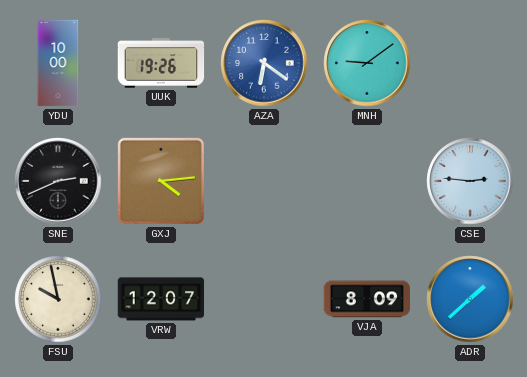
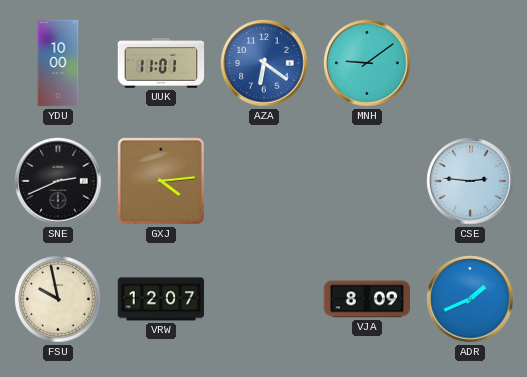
UUK: 19:26 -> 11:01 (161, 64)
ADR: 1:38 -> 1:41 (470, 299)
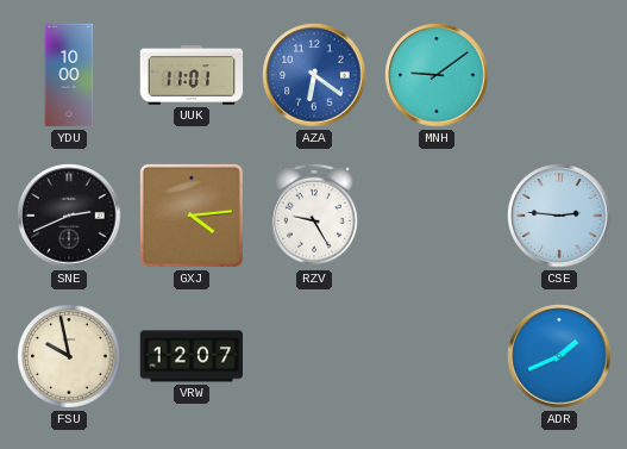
RZV: none -> 9:25 (314, 216)
VJA: 8:09 -> none (367, 299)
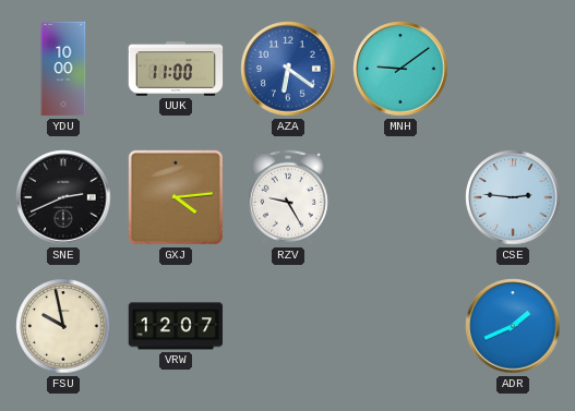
UUK: 11:01 -> 11:00 (176, 70)
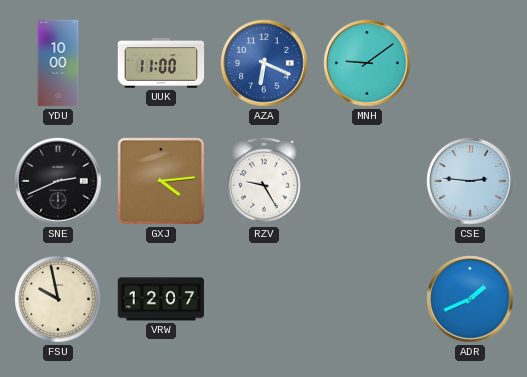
AZA: 6:21 -> 6:19 (264, 63)
